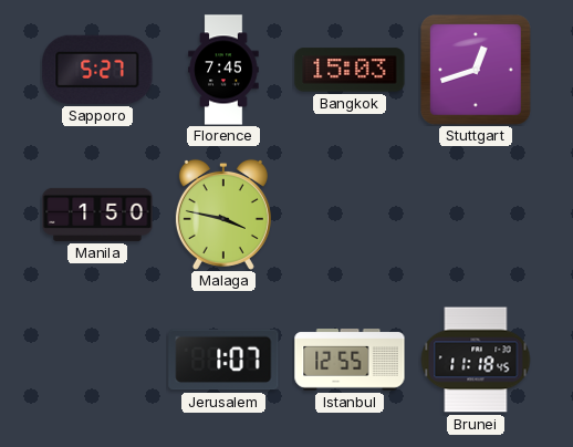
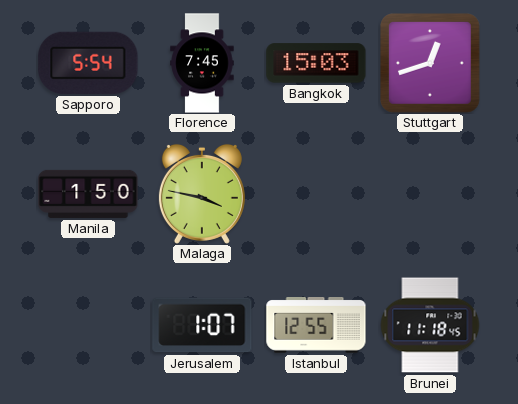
Sapporo: 5:27 -> 5:54 (88, 63)
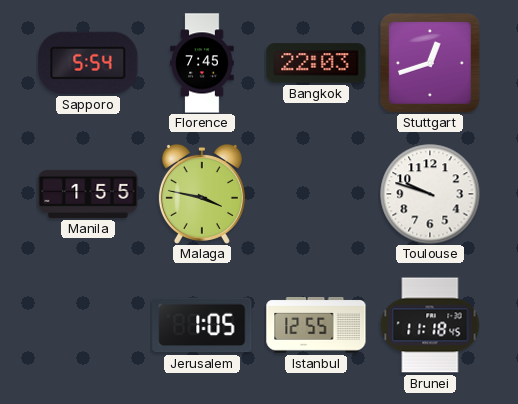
Bangkok: 15:03 -> 22:03 (316, 63)
Manila: 1:50 -> 1:55 (88, 194)
Toulouse: none -> 9:48 (430, 194)
Jerusalem: 1:07 -> 1:05 (202, 325)
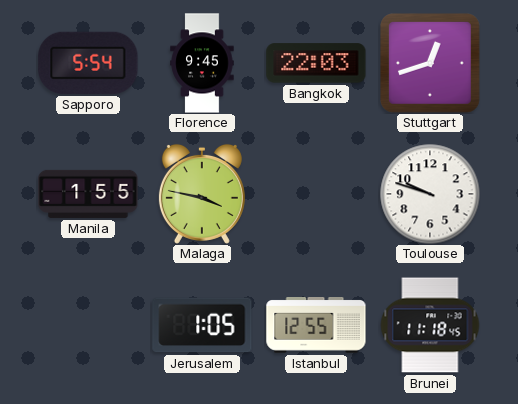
Florence: 7:45 -> 9:45 (202, 63)
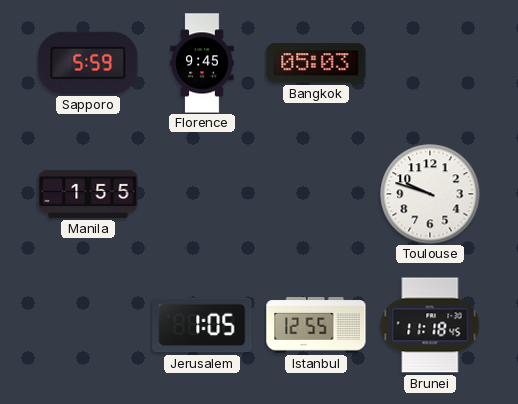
Sapporo: 5:54 -> 5:59 (88, 63)
Bangkok: 22:03 -> 05:03 (316, 63)
Stuttgart: 12:42 -> none (431, 64)
Malaga: 3:47 -> none (202, 194)
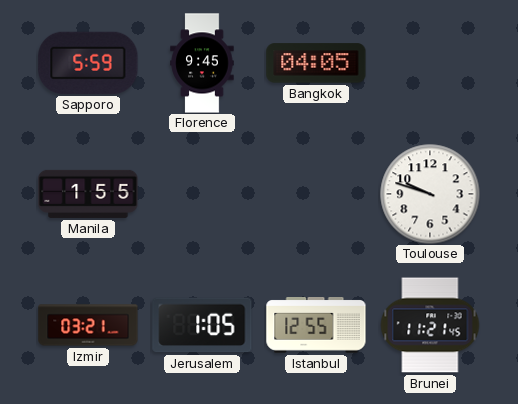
Bangkok: 05:03 -> 04:05 (316, 63)
Izmir: none -> 03:21 (88, 325)
Brunei: 11:18 -> 11:21 (430, 325)
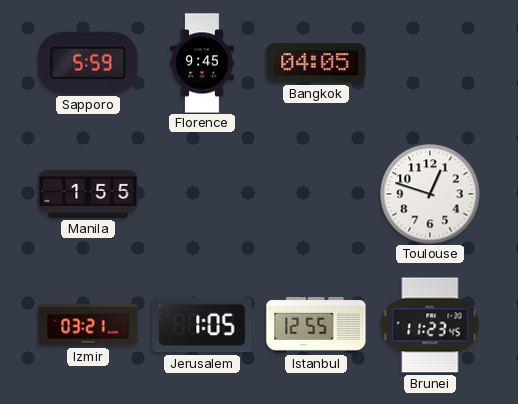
Toulouse: 9:48 -> 12:48 (430, 194)
Brunei: 11:21 -> 11:23 (430, 325)
